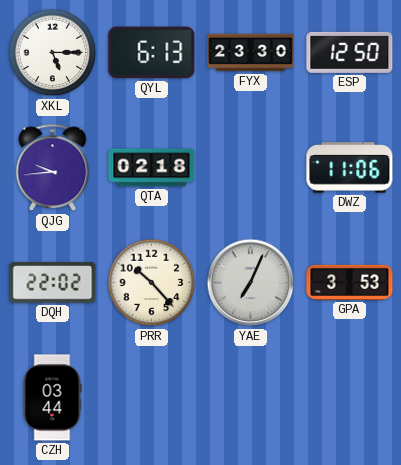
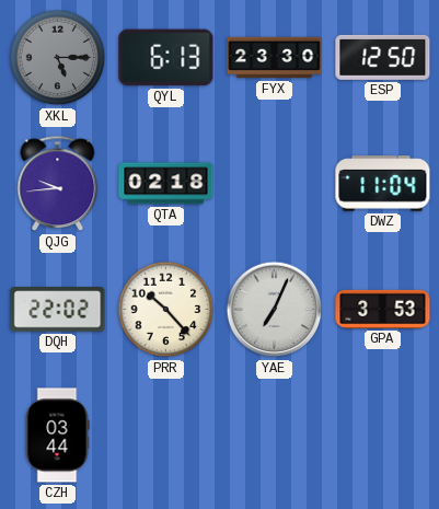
XKL dial: white -> grey (58, 58)
DWZ: 11:06 -> 11:04 (383, 184)
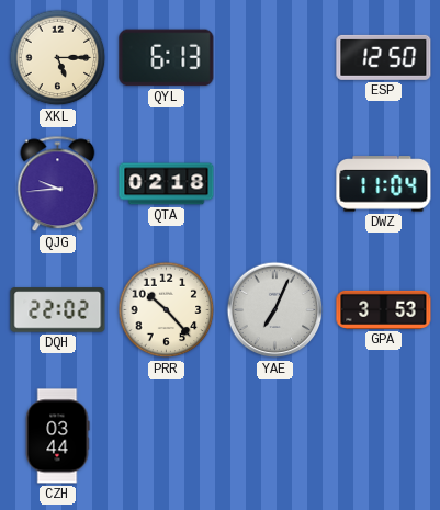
XKL dial: grey -> cream (58, 58)
FYX: 23:30 -> none (275, 58)
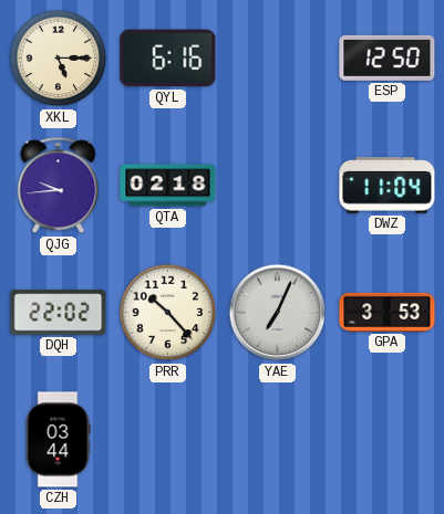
QYL: 6:13 -> 6:16 (168, 59)
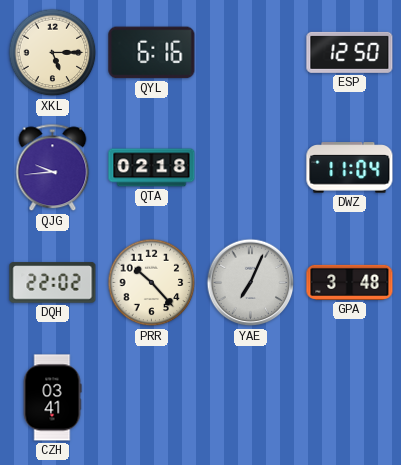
GPA: 3:53 -> 3:48 (350, 282)
CZH: 03:44 -> 03:41 (52, 398)
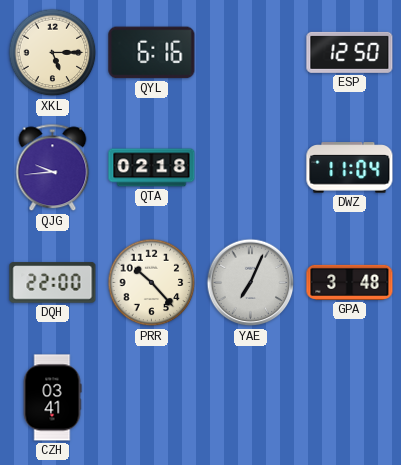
DQH: 22:02 -> 22:00 (53, 283)
